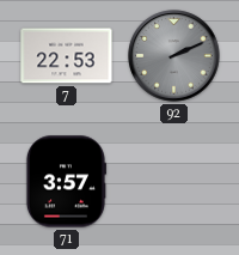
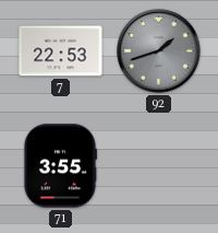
92: 2:11 -> 1:42 (159, 51)
71: 3:57 -> 3:55 (60, 166)
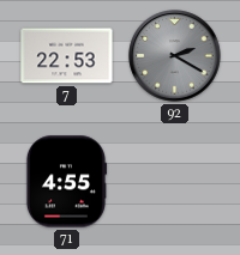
92: 1:42 -> 2:20 (175, 56)
71: 3:55 -> 4:55 (66, 182)
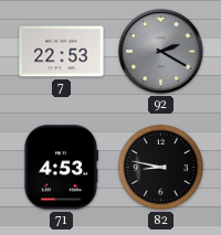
71: 4:55 -> 4:53 (61, 168)
82: none -> 8:47 (160, 167)
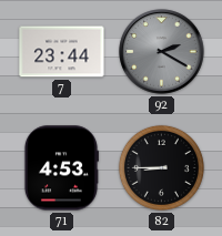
7: 22:53 -> 23:44 (62, 52)
82: 8:47 -> 8:45 (161, 167)
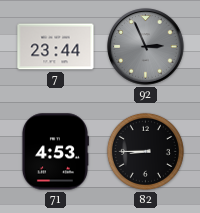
92: 2:20 -> 2:56 (146, 47)
